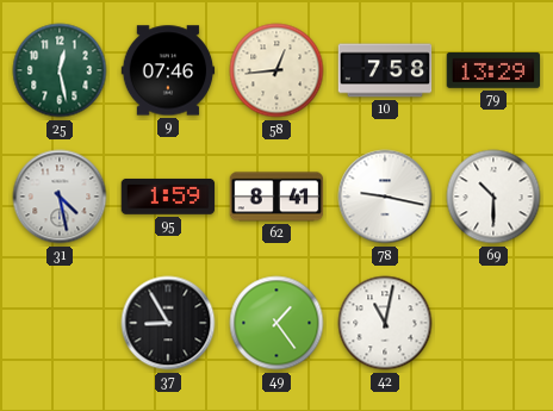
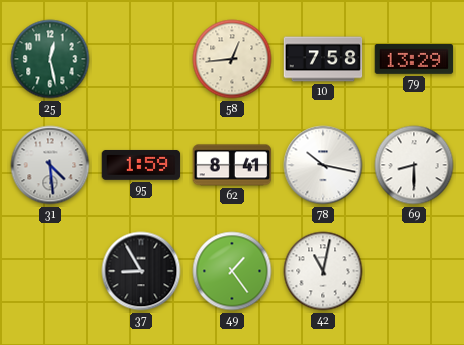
9: 07:46 -> none (168, 70)
31: 4:28 -> 4:29 (50, 165)
78: 9:17 -> 10:17 (323, 165)
69: 10:30 -> 8:30 (414, 165)
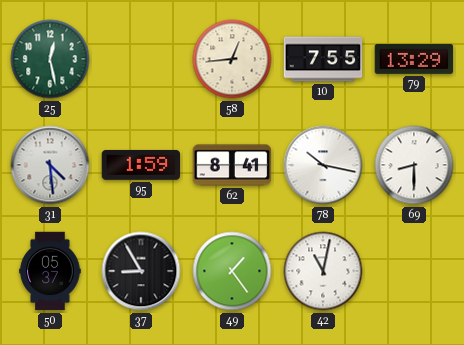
10: 7:58 -> 7:55 (323, 59)
50: none -> 05:37 (50, 271)
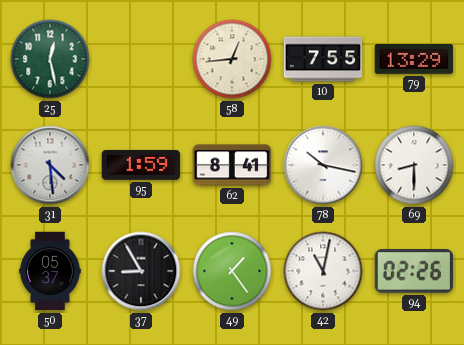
94: none -> 02:26 (414, 271)
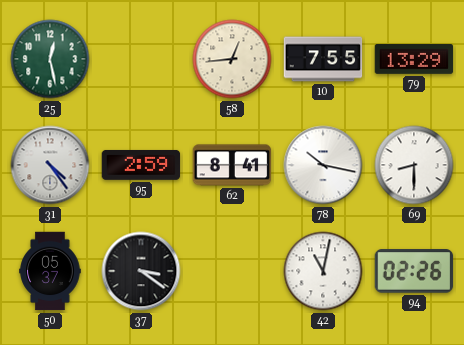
31: 4:29 -> 4:24 (50, 165)
95: 1:59 -> 2:59 (141, 165)
37: 8:55 -> 3:21 (141, 271)
49: 1:24 -> none (232, 271)
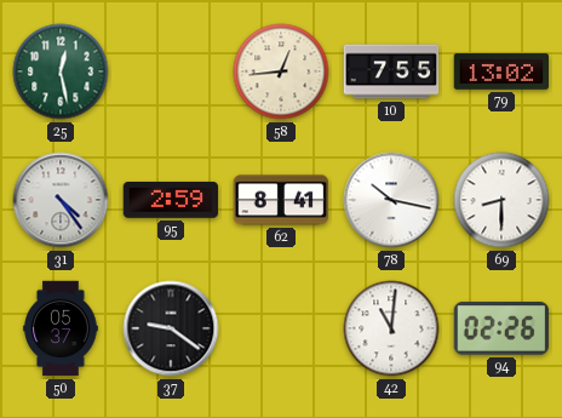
79: 13:29 -> 13:02 (501, 71)
37: 3:21 -> 9:21 (171, 328)
42: 11:02 -> 11:01 (391, 328)
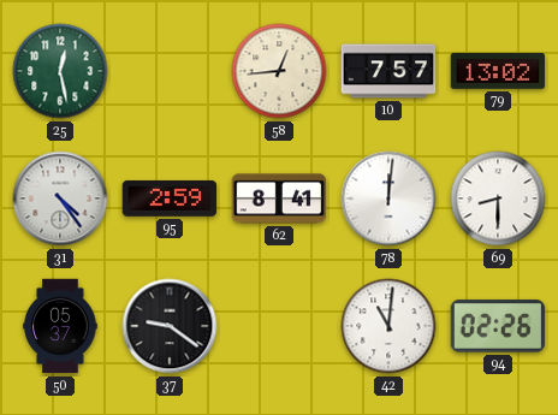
10: 7:55 -> 7:57 (388, 71)
78: 10:17 -> 12:01 (388, 198)
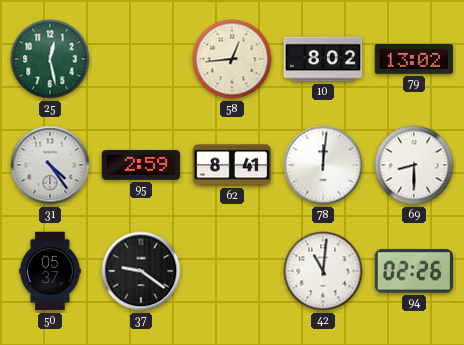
10: 7:57 -> 8:02 (323, 59)
